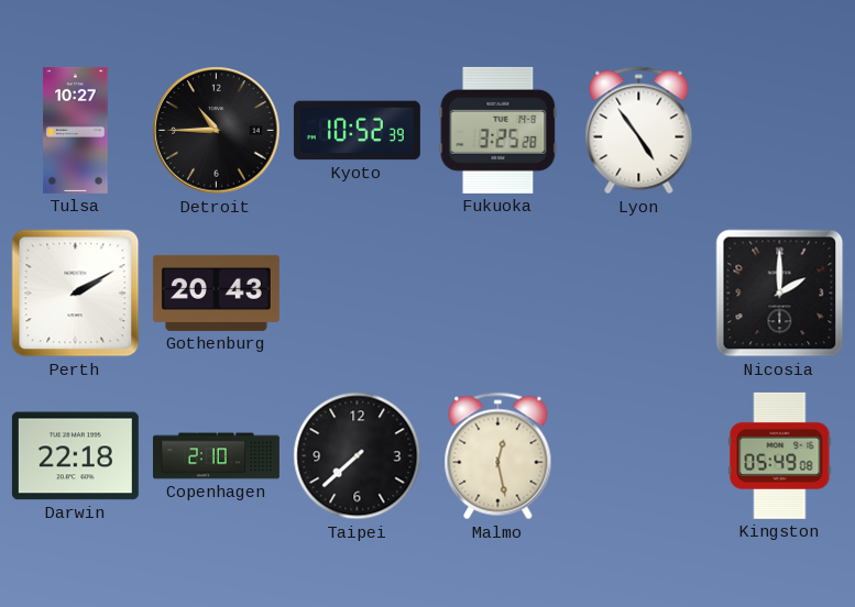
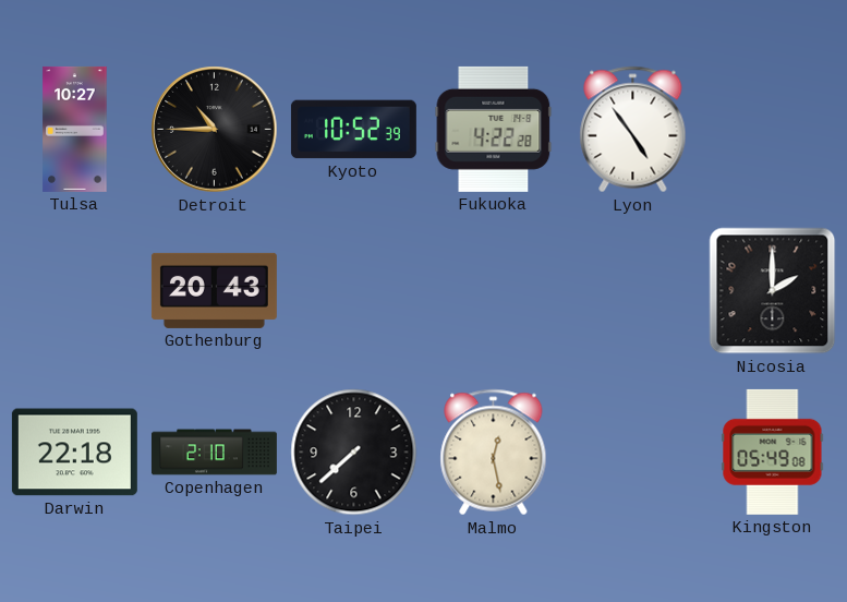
Fukuoka: 3:25 -> 4:22 (494, 129)
Perth: 2:10 -> none (76, 294)
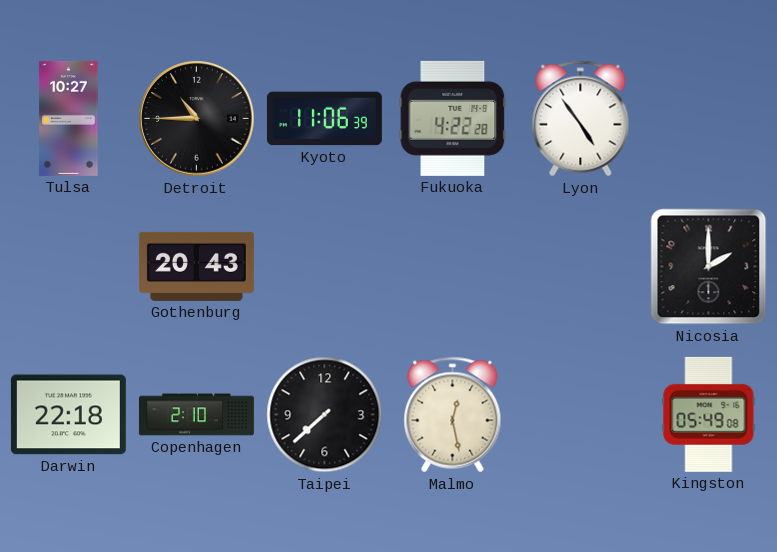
Kyoto: 10:52 -> 11:06 (324, 119)
